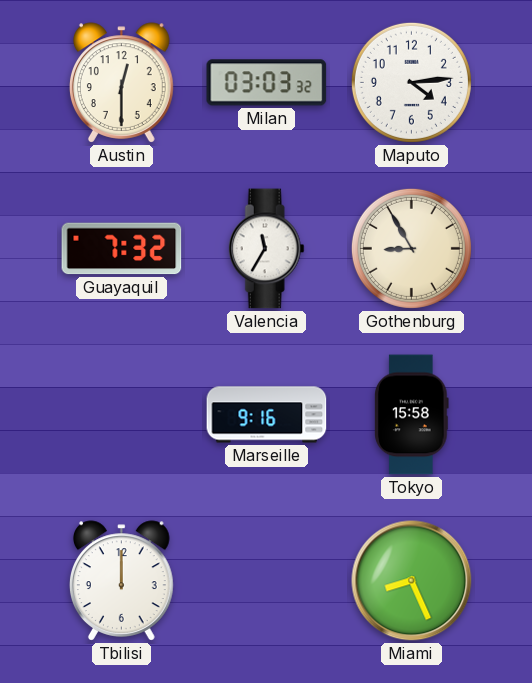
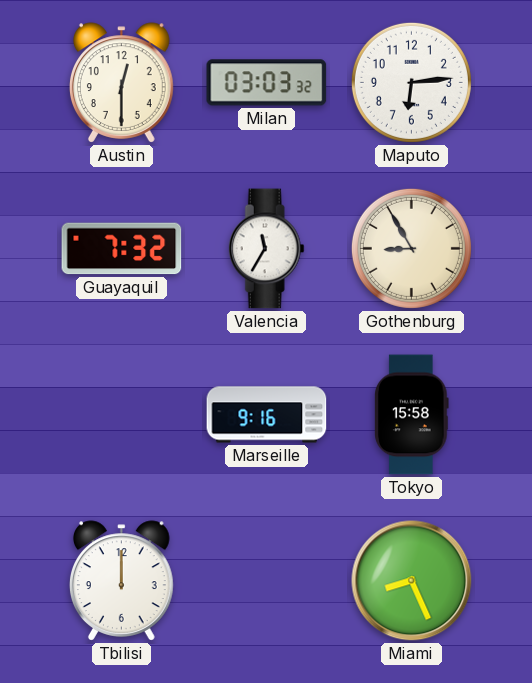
Maputo: 4:14 -> 6:14 (411, 82)
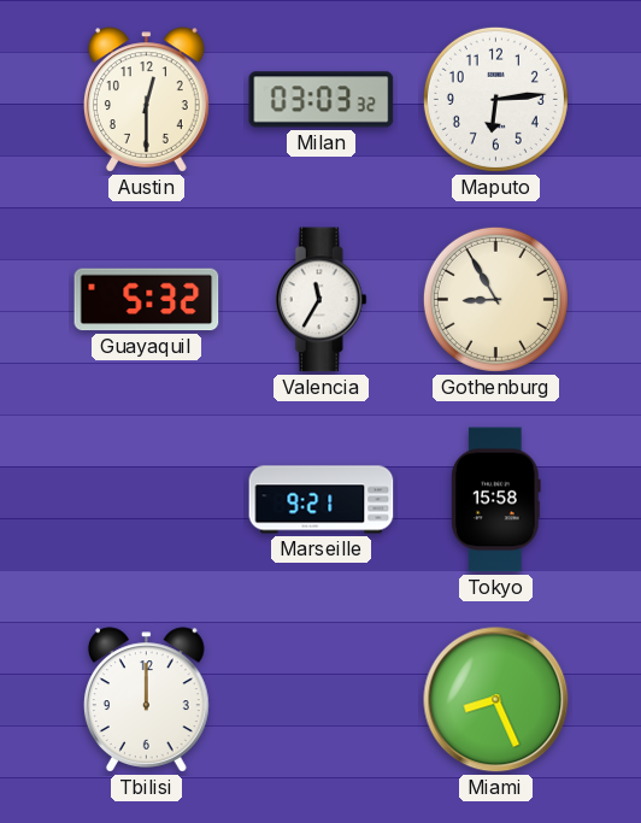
Guayaquil: 7:32 -> 5:32 (147, 300)
Marseille: 9:16 -> 9:21 (322, 500)
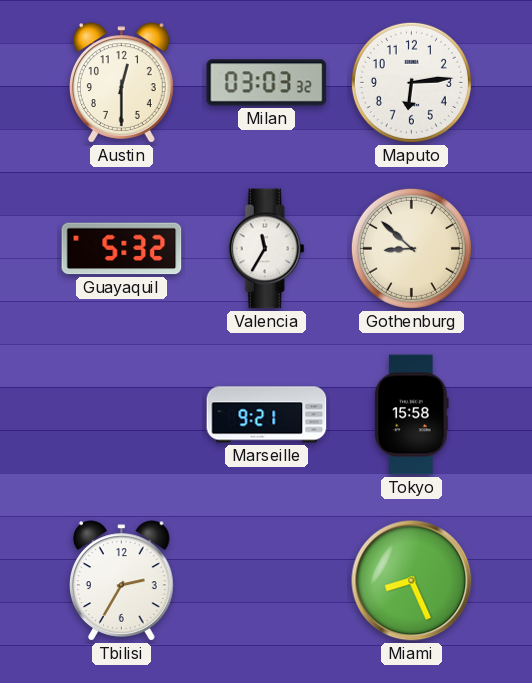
Gothenburg: 8:55 -> 8:52 (411, 248)
Tbilisi: 12:00 -> 2:35 (122, 581)
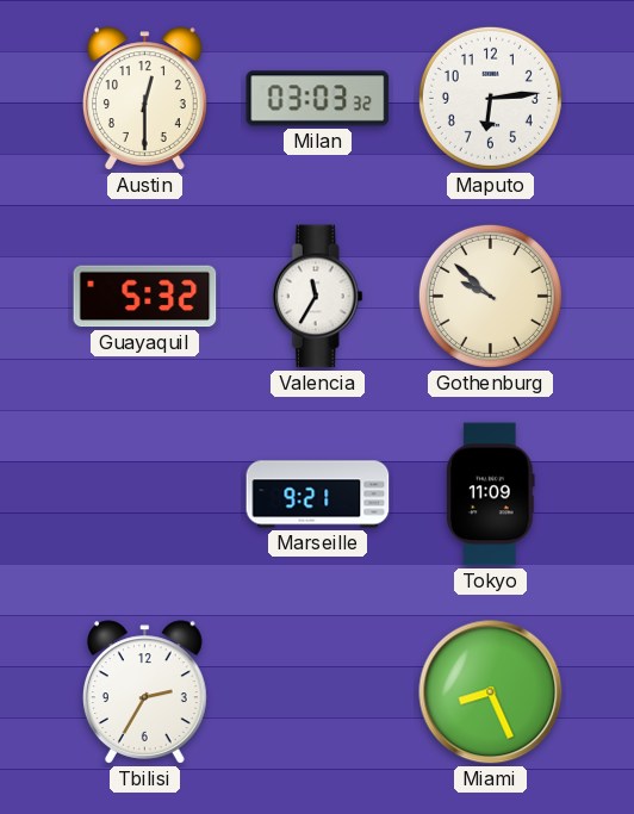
Gothenburg: 8:52 -> 9:52 (490, 296)
Tokyo: 15:58 -> 11:09 (491, 495)
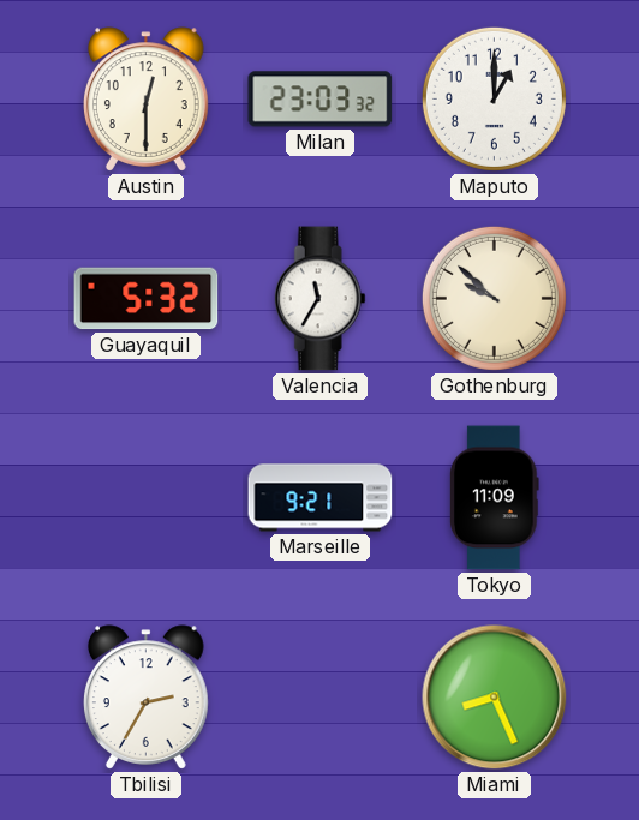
Milan: 03:03 -> 23:03 (321, 100)
Maputo: 6:14 -> 1:00 (494, 98)
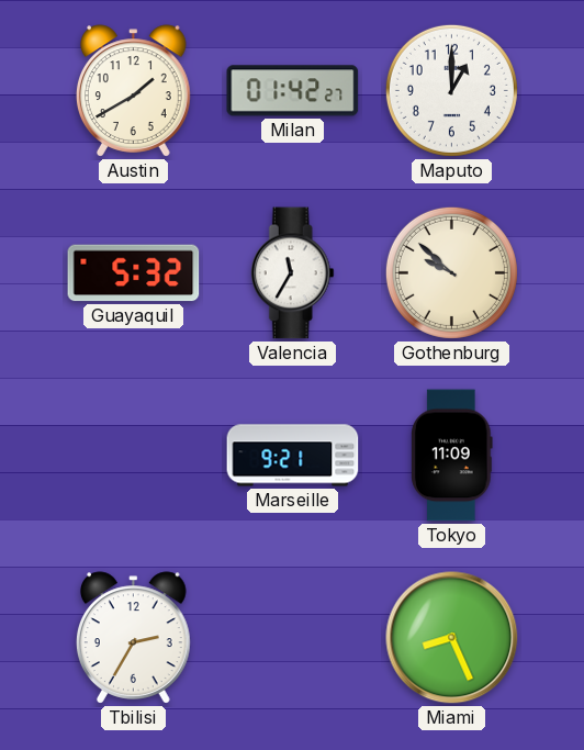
Austin: 12:30 -> 1:40 (134, 91)
Milan: 23:03 -> 01:42 (293, 91)
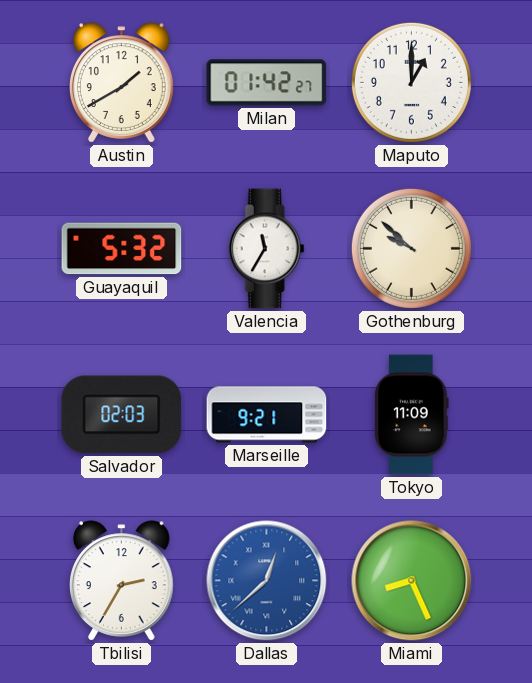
Salvador: none -> 02:03 (122, 415)
Dallas: none -> 12:38 (267, 581)
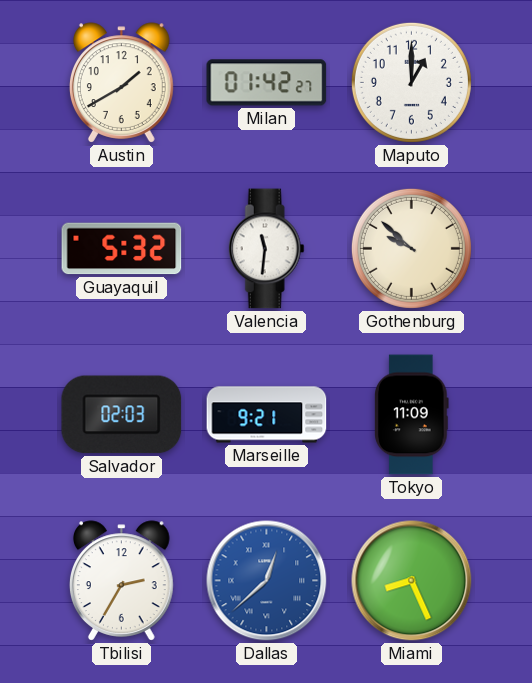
Valencia: 11:35 -> 11:31 (266, 249)
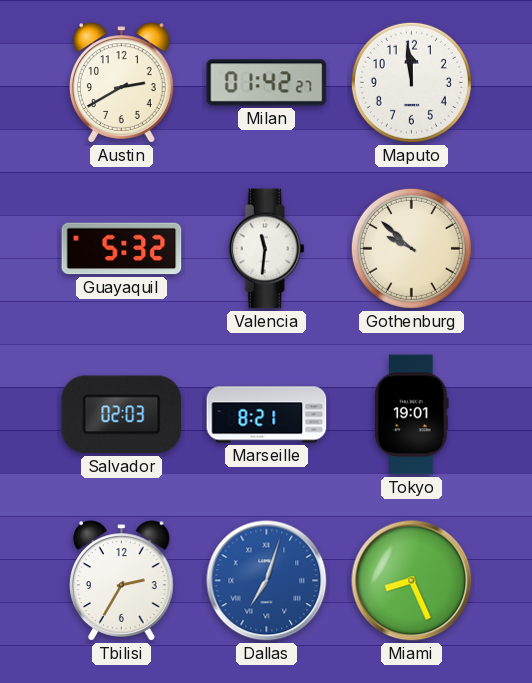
Austin: 1:40 -> 2:40 (122, 83)
Maputo: 1:00 -> 11:59 (411, 82)
Marseille: 9:21 -> 8:21 (267, 415)
Tokyo: 11:09 -> 19:01 (412, 415)
Dallas: 12:38 -> 7:03 (267, 581)
